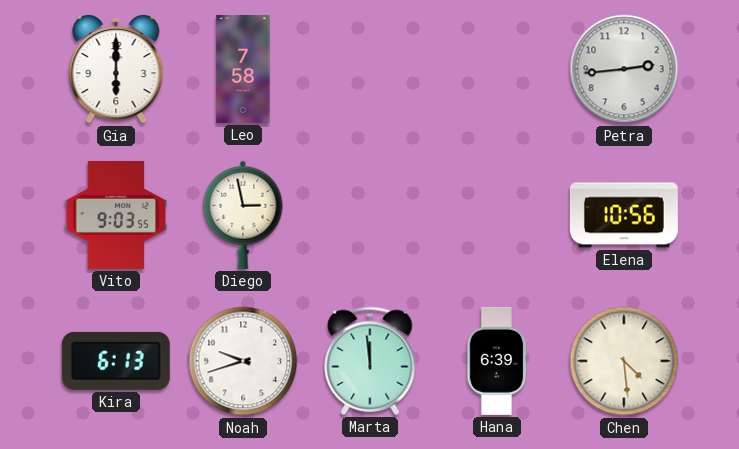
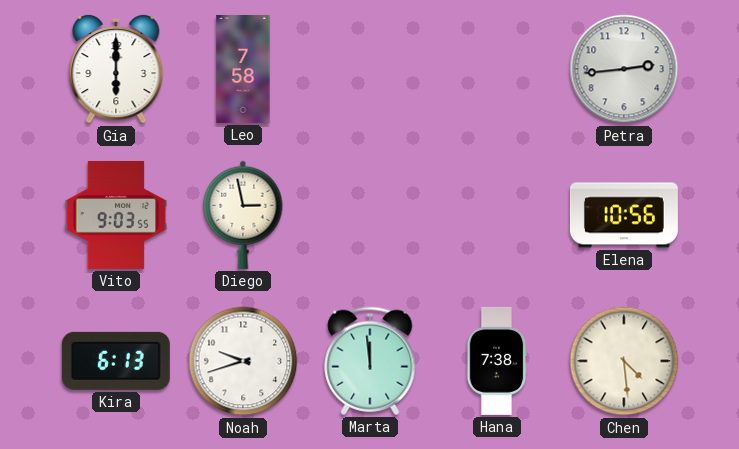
Hana: 6:39 -> 7:38 (497, 361)
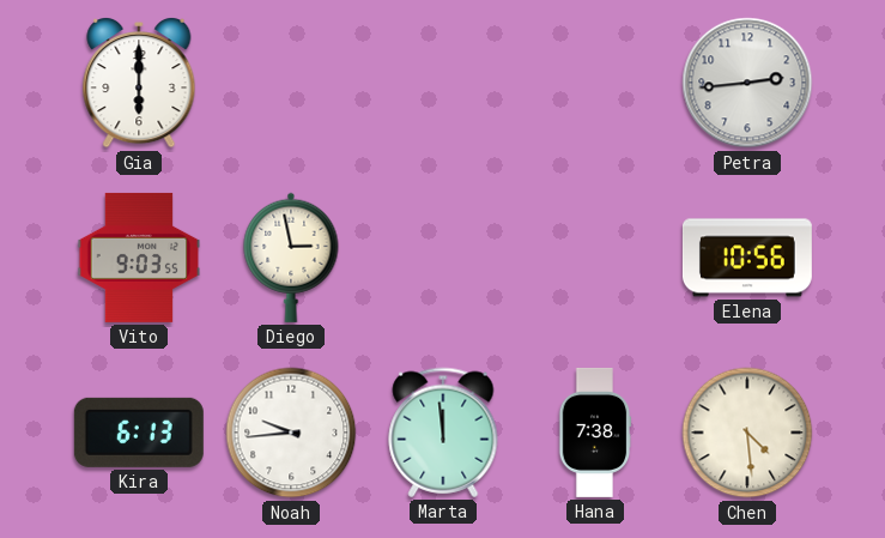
Leo: 7:58 -> none (243, 69)
Noah: 9:42 -> 9:44 (291, 433)
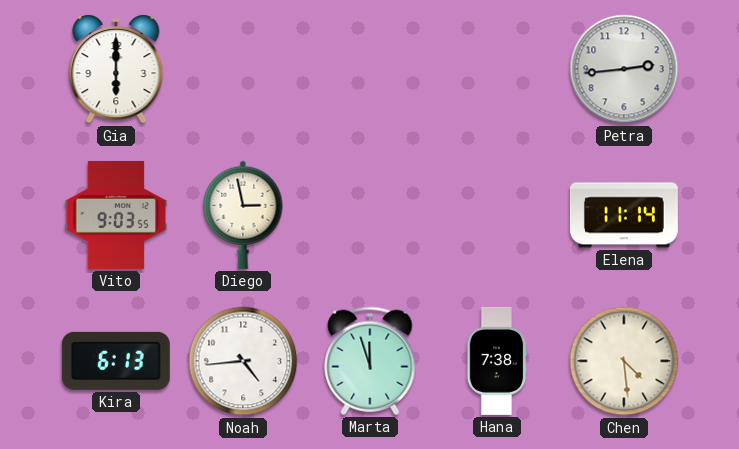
Elena: 10:56 -> 11:14 (624, 215)
Noah: 9:44 -> 4:44 (243, 361)
Marta: 11:59 -> 11:57 (370, 361)
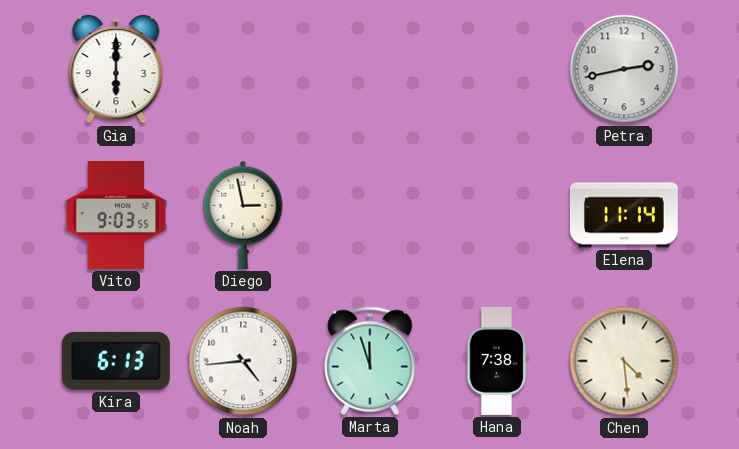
Petra: 2:44 -> 2:43 (624, 69)
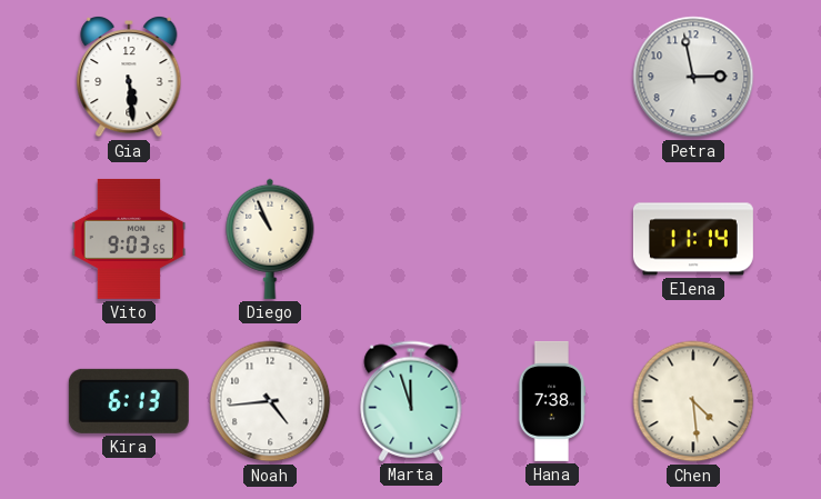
Gia: 6:00 -> 5:29 (129, 77)
Petra: 2:43 -> 2:58 (693, 77)
Diego: 2:58 -> 10:56 (270, 239)
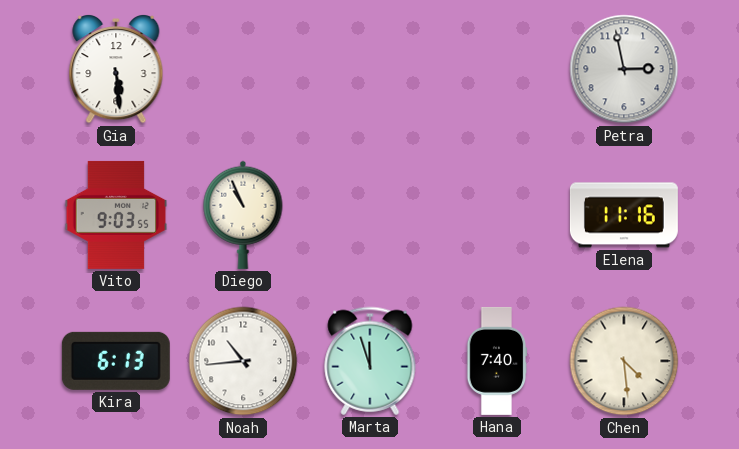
Elena: 11:14 -> 11:16 (624, 215)
Noah: 4:44 -> 10:44 (243, 361)
Hana: 7:38 -> 7:40 (497, 361)
